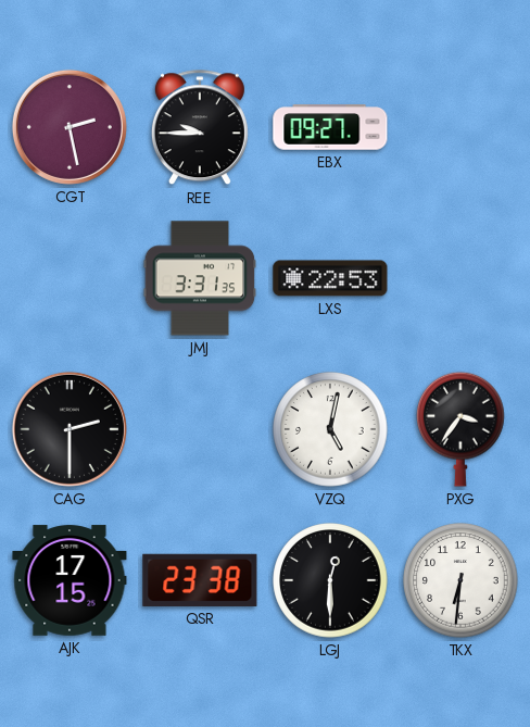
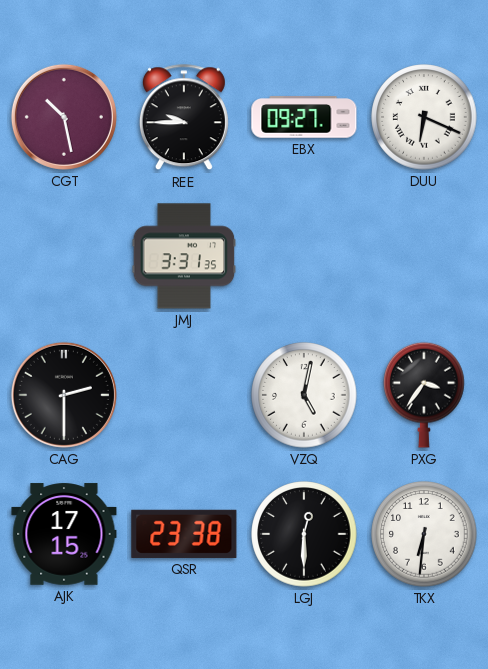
CGT: 2:28 -> 10:28 (64, 117)
DUU: none -> 6:19 (424, 117)
LXS: 22:53 -> none (330, 278)
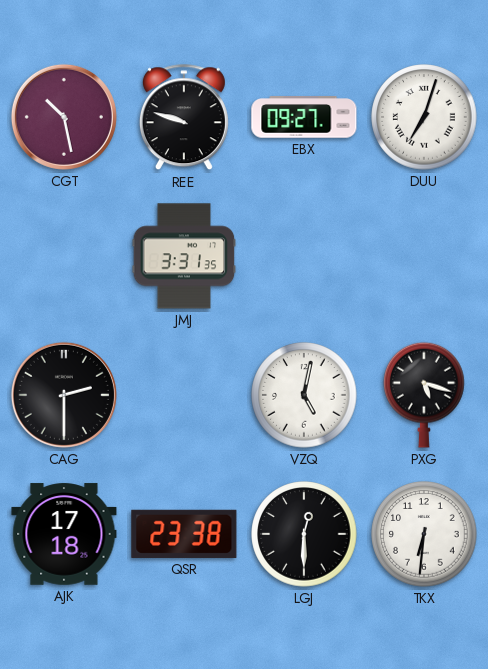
REE: 9:45 -> 9:48 (184, 118)
DUU: 6:19 -> 7:03 (424, 117)
PXG: 3:36 -> 5:18 (425, 395)
AJK: 17:15 -> 17:18 (64, 534)
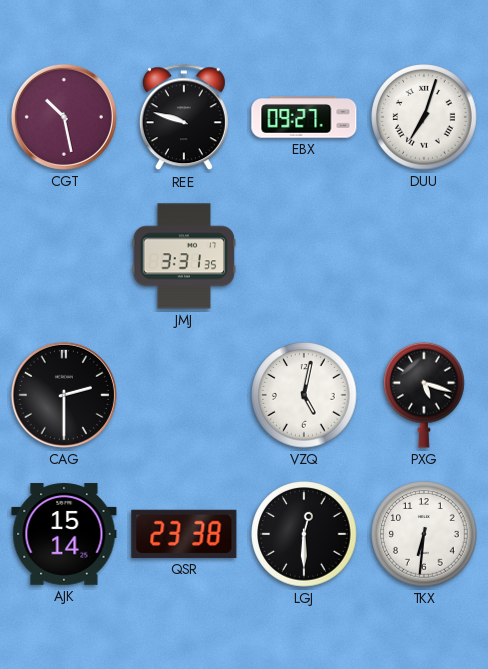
AJK: 17:18 -> 15:14 (64, 534)
